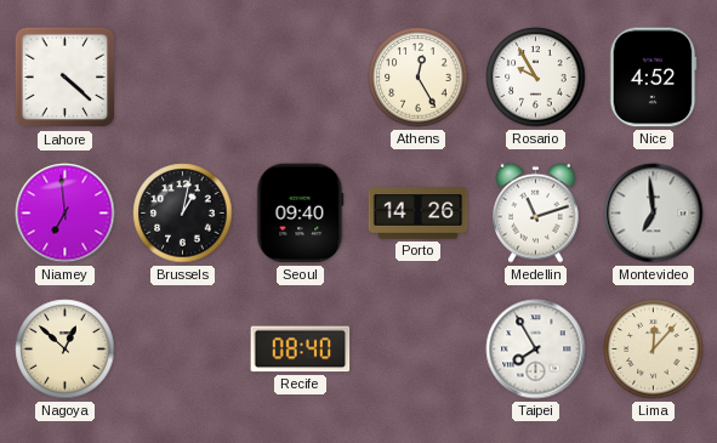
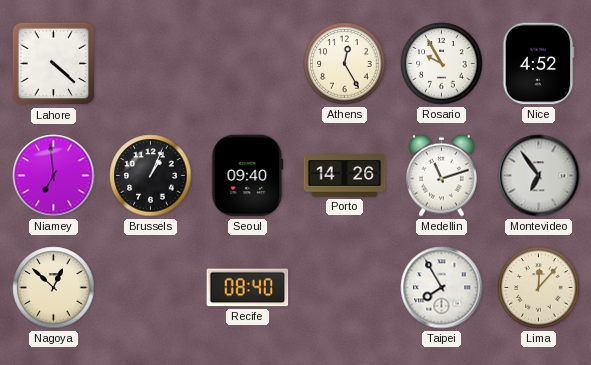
Brussels: 1:02 -> 1:04 (151, 176)
Montevideo: 6:59 -> 6:54 (539, 176)
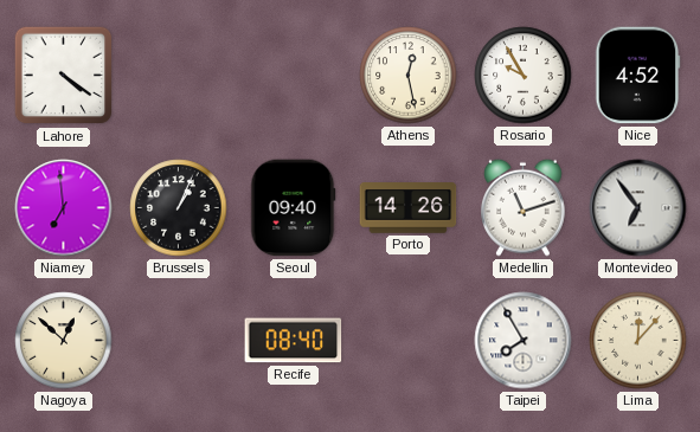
Lahore: 4:22 -> 4:21 (64, 76)
Athens: 12:25 -> 12:28 (409, 76)
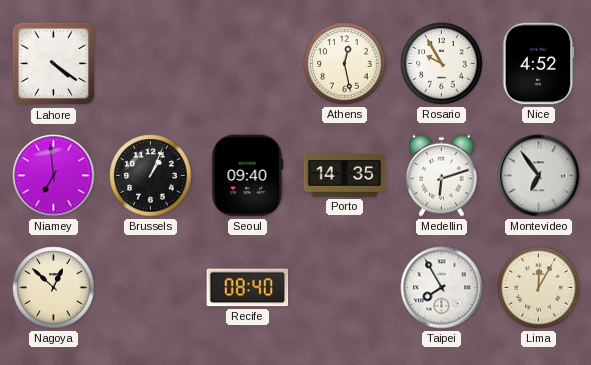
Porto: 14:26 -> 14:35 (345, 176)
Medellin: 11:12 -> 6:12 (442, 175)
Lima: 12:07 -> 12:05 (539, 288)
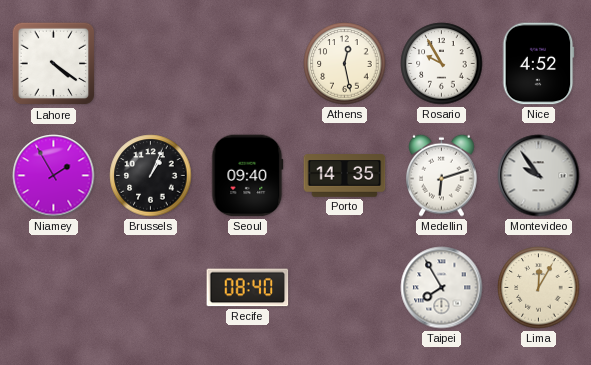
Niamey: 6:59 -> 1:55 (54, 176)
Montevideo: 6:54 -> 9:54 (539, 176)
Nagoya: 12:52 -> none (54, 288)
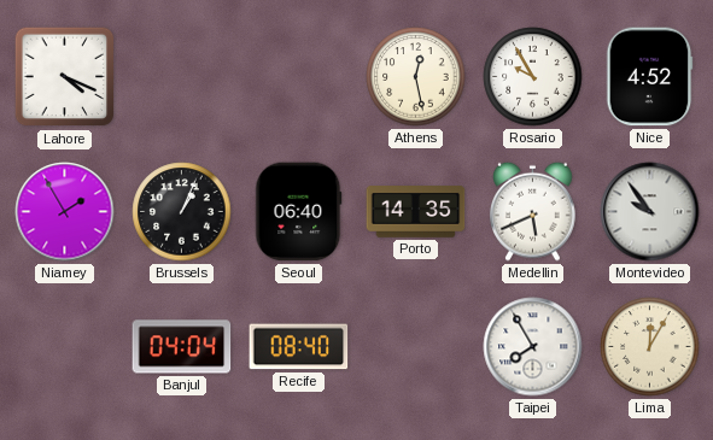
Lahore: 4:21 -> 4:19 (65, 77)
Seoul: 09:40 -> 06:40 (299, 212)
Medellin: 6:12 -> 5:41 (533, 211)
Banjul: none -> 04:04 (182, 347)
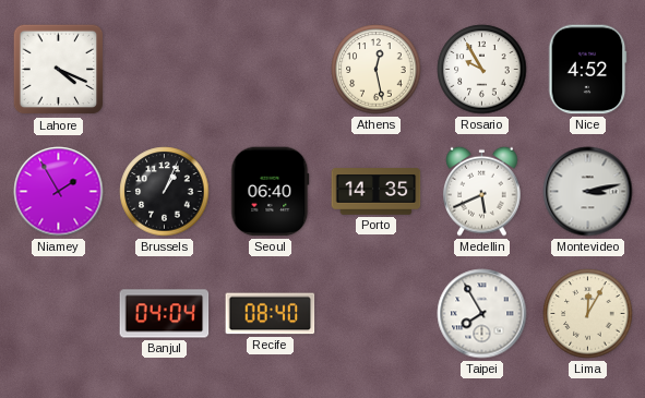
Montevideo: 9:54 -> 3:13 (588, 192)
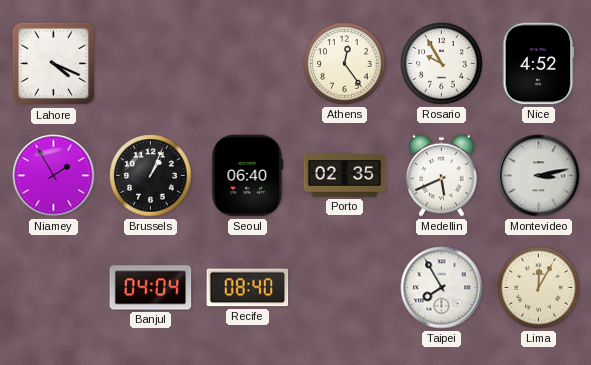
Athens: 12:28 -> 12:24 (345, 64)
Porto: 14:35 -> 02:35 (345, 176)
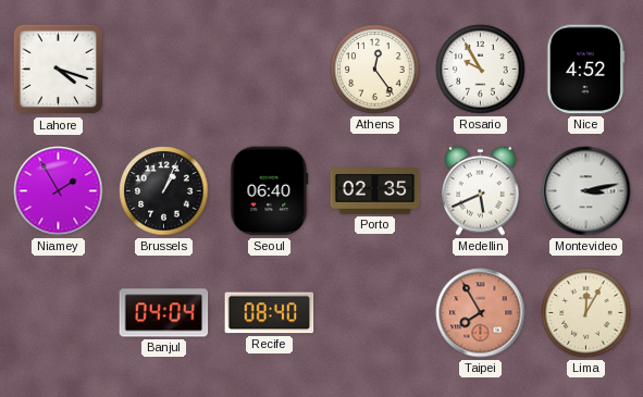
Lahore: 4:19 -> 4:18 (59, 70)
Taipei dial: white -> salmon (481, 313)
